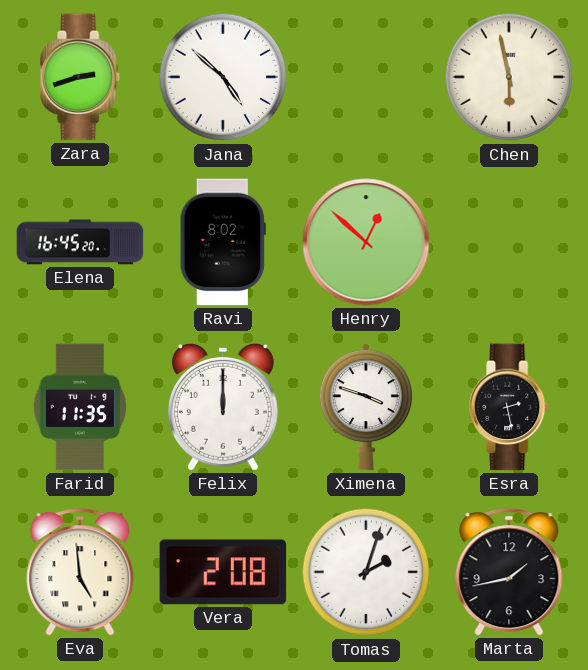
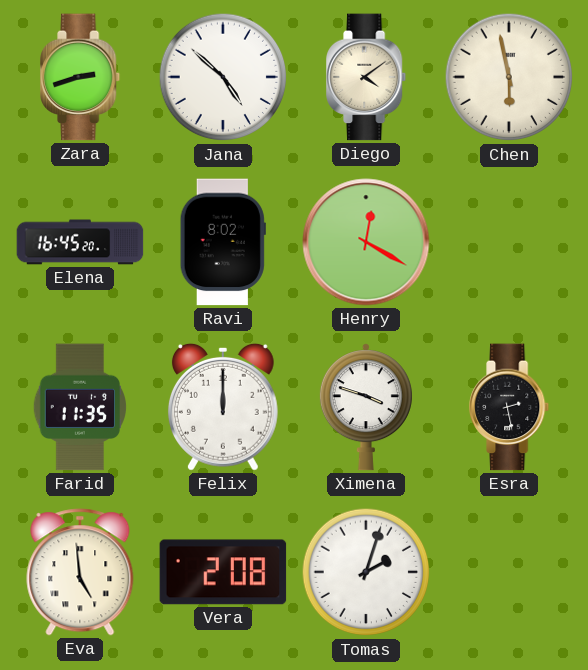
Diego: none -> 4:09 (367, 77)
Henry: 12:52 -> 12:20 (366, 242)
Marta: 1:43 -> none (509, 572)
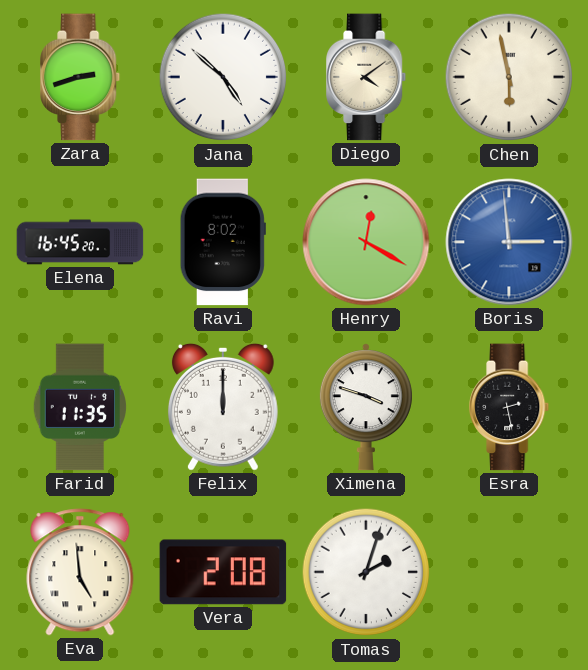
Boris: none -> 2:59 (509, 242)
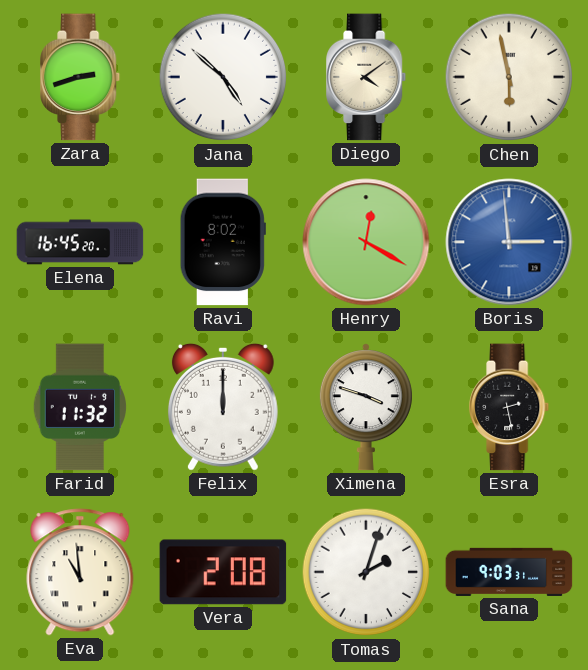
Farid: 11:35 -> 11:32 (79, 407)
Eva: 4:59 -> 10:59 (80, 572)
Sana: none -> 9:03 (509, 572)
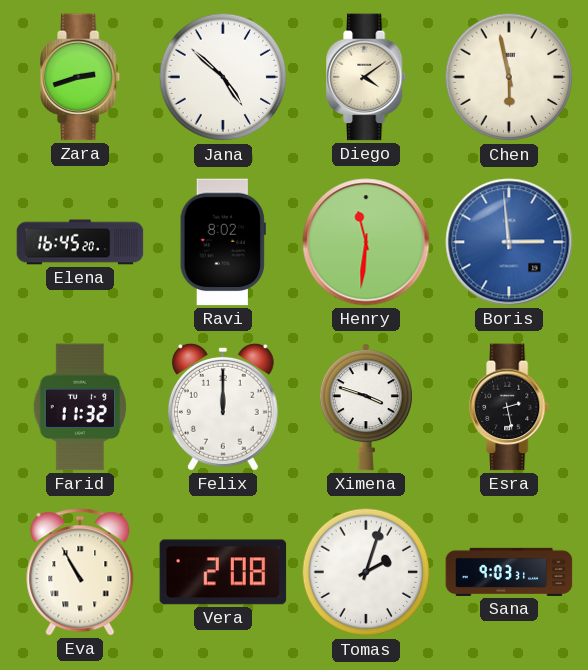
Henry: 12:20 -> 11:31 (366, 242)
Eva: 10:59 -> 10:55 (80, 572)
